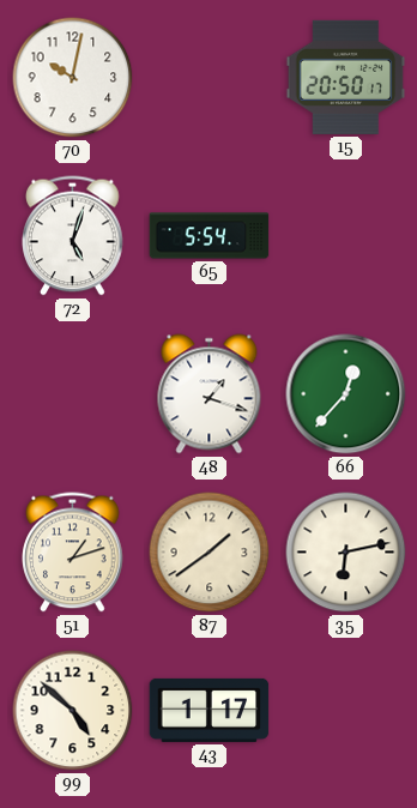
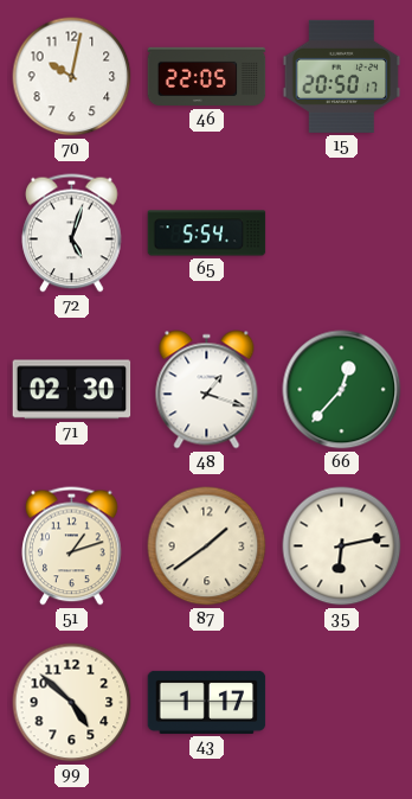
46: none -> 22:05 (207, 77)
71: none -> 02:30 (72, 390)
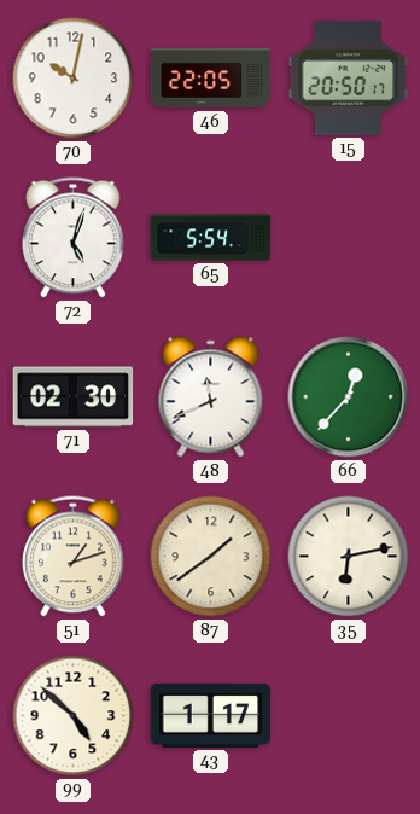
48: 1:18 -> 11:41 (211, 397)
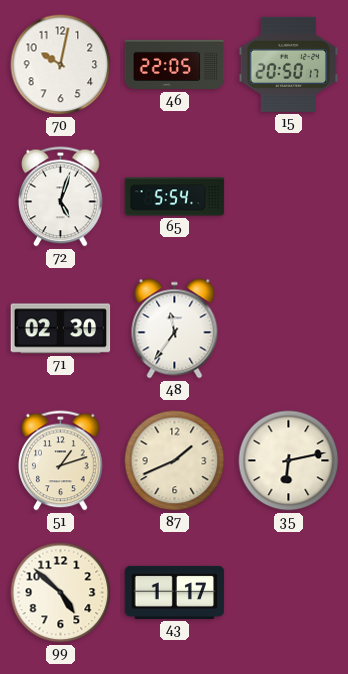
48: 11:41 -> 11:36 (175, 329)
66: 12:37 -> none (349, 397)
87: 1:39 -> 1:41 (175, 461)
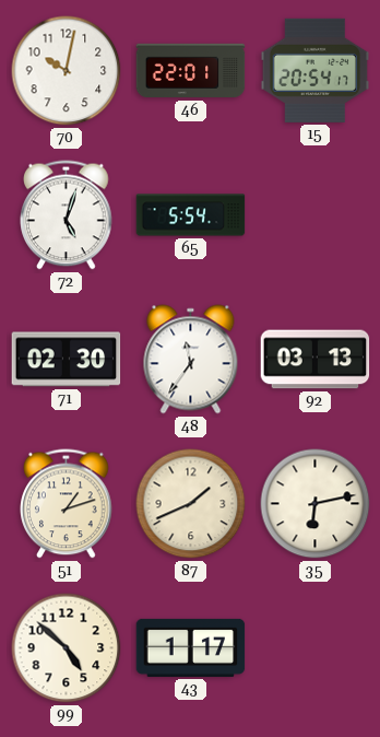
46: 22:05 -> 22:01 (191, 71)
15: 20:50 -> 20:54 (316, 70)
92: none -> 03:13 (316, 360)
